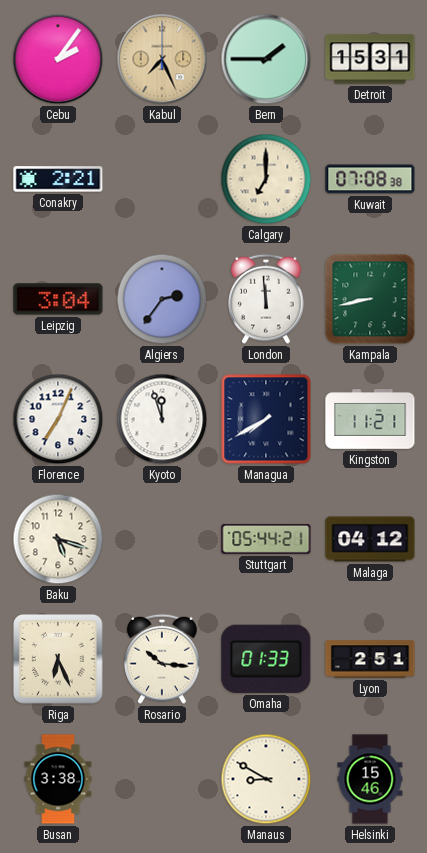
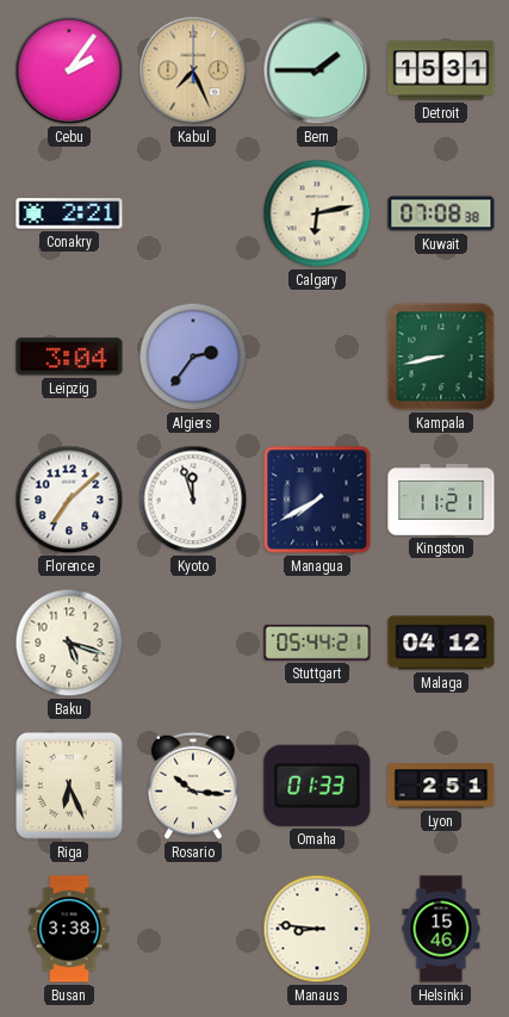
Calgary: 7:00 -> 6:13 (317, 213)
London: 11:59 -> none (266, 299)
Florence: 7:04 -> 7:08 (69, 500)
Manaus: 8:50 -> 8:46 (317, 929)
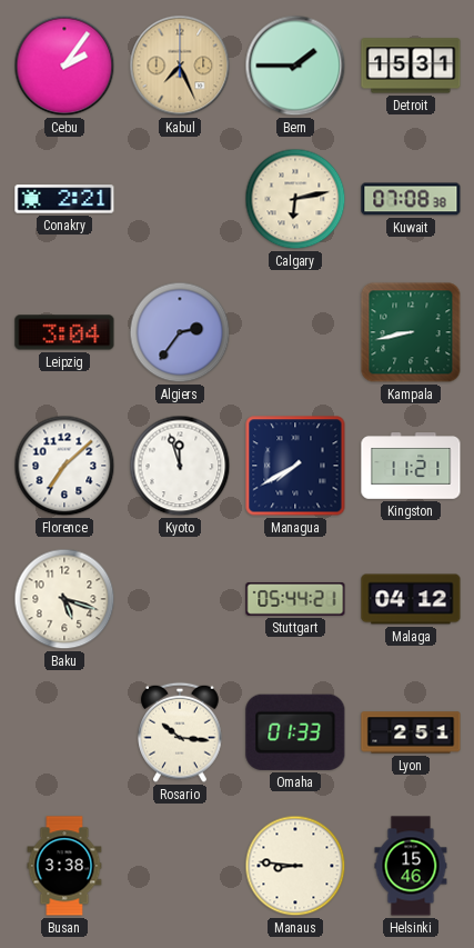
Riga: 6:26 -> none (69, 786)
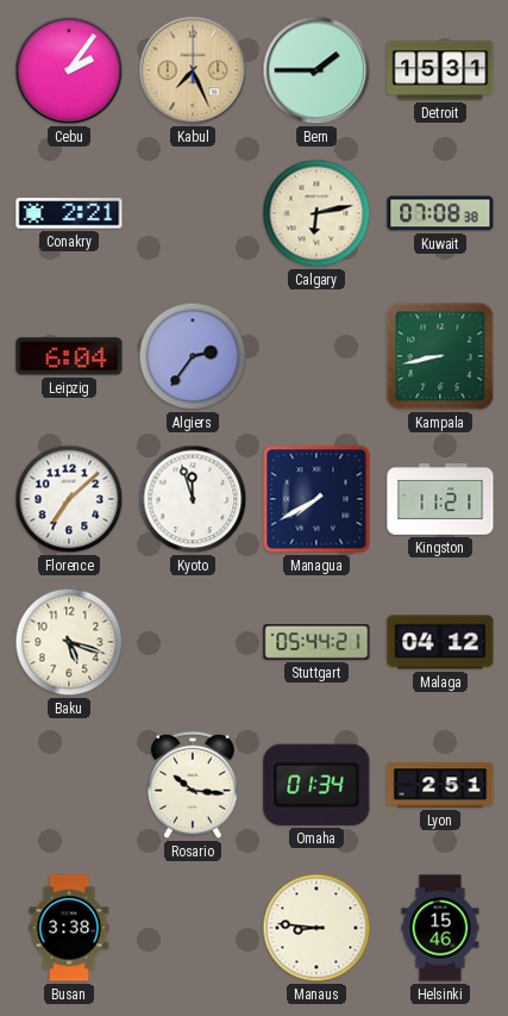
Leipzig: 3:04 -> 6:04 (69, 356)
Omaha: 01:33 -> 01:34 (316, 785)
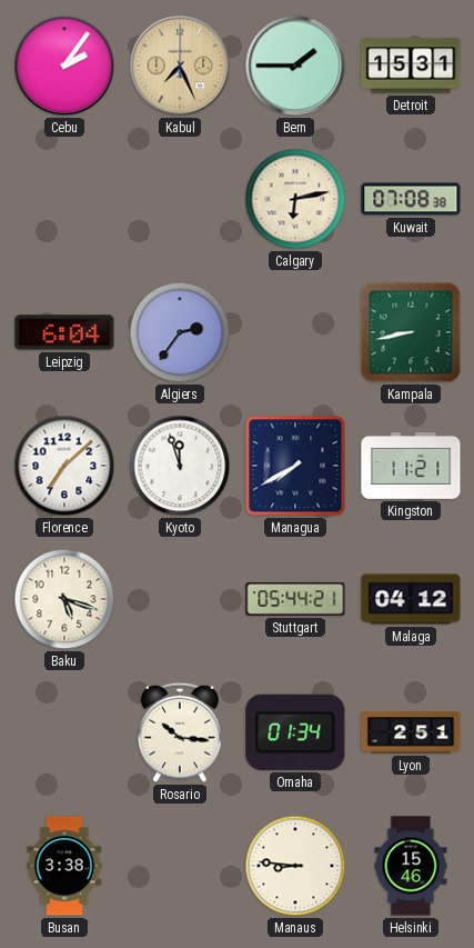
Conakry: 2:21 -> none (69, 213)
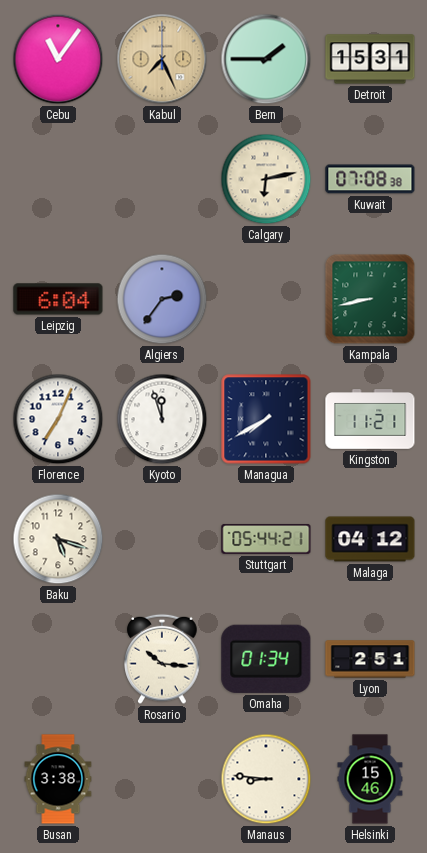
Cebu: 2:06 -> 11:06 (58, 59)
Florence: 7:08 -> 7:04 (58, 419)
